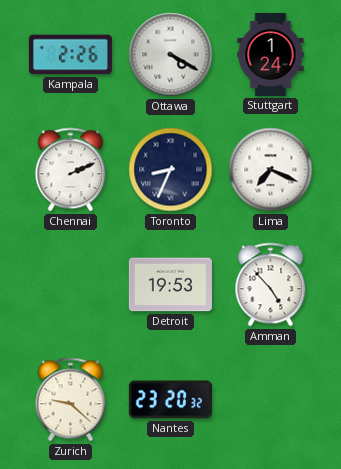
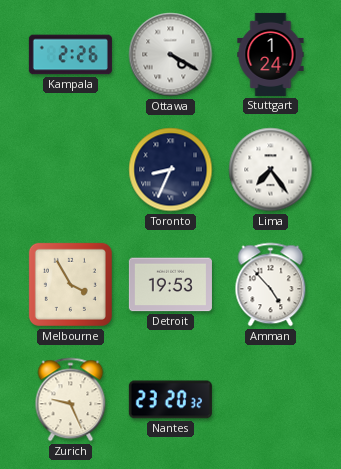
Chennai: 2:11 -> none (71, 170)
Lima: 7:19 -> 7:24 (271, 170)
Melbourne: none -> 3:55 (70, 284)
Zurich: 9:22 -> 9:26 (71, 400)
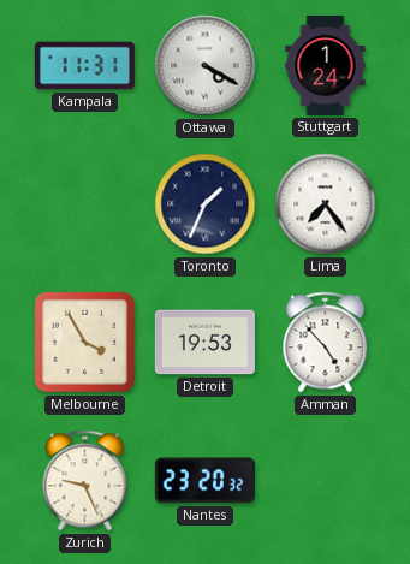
Kampala: 2:26 -> 11:31 (84, 66)
Toronto: 8:34 -> 1:34 (206, 204)
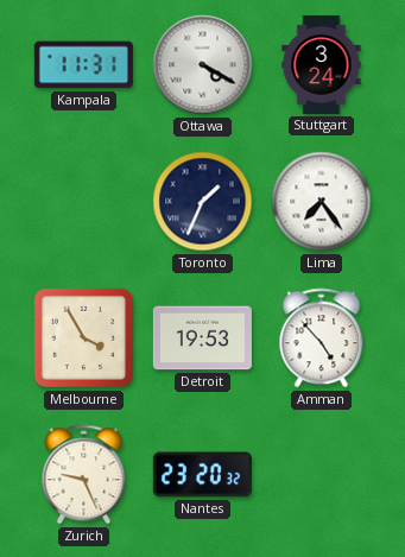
Stuttgart: 1:24 -> 3:24 (322, 64)
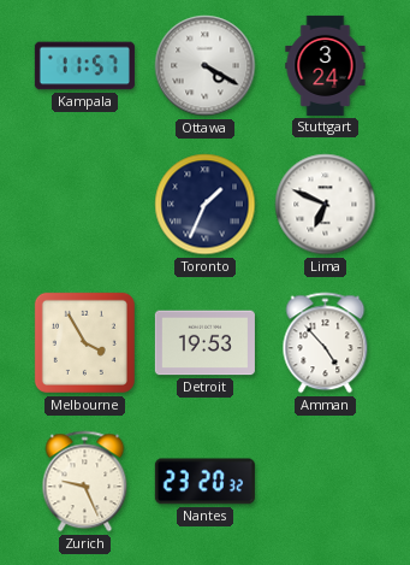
Kampala: 11:31 -> 11:57 (84, 66)
Lima: 7:24 -> 6:49 (326, 205)
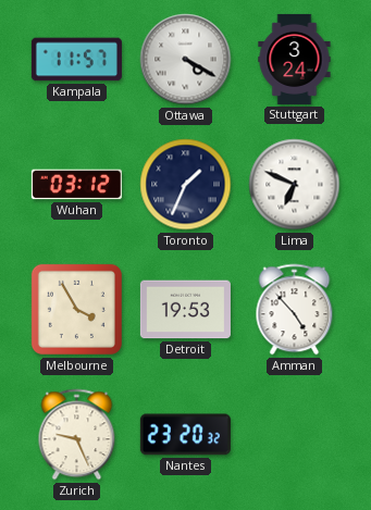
Wuhan: none -> 03:12 (76, 185)
